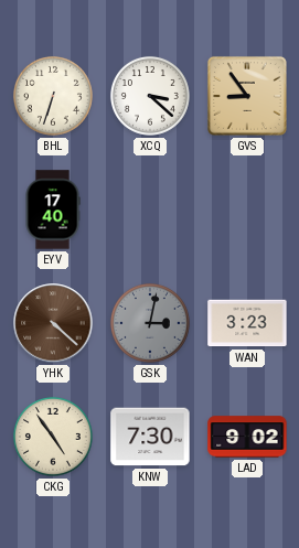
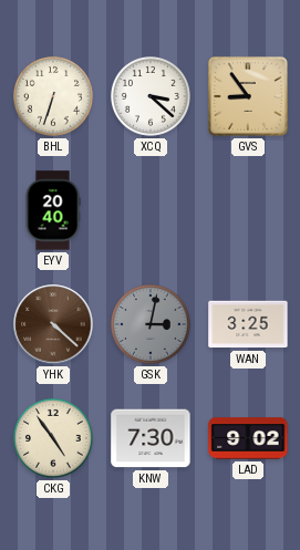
EYV: 17:40 -> 20:40 (53, 210)
WAN: 3:23 -> 3:25 (248, 324)
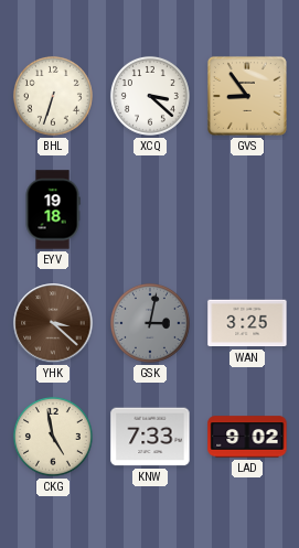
EYV: 20:40 -> 19:18 (53, 209)
YHK: 4:22 -> 3:22 (53, 323)
CKG: 4:54 -> 4:58 (53, 437)
KNW: 7:30 -> 7:33 (150, 437)
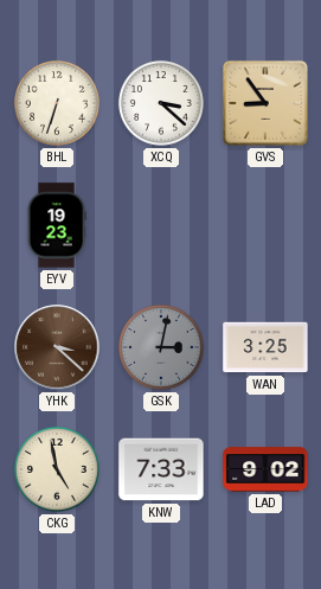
EYV: 19:18 -> 19:23 (57, 225)
